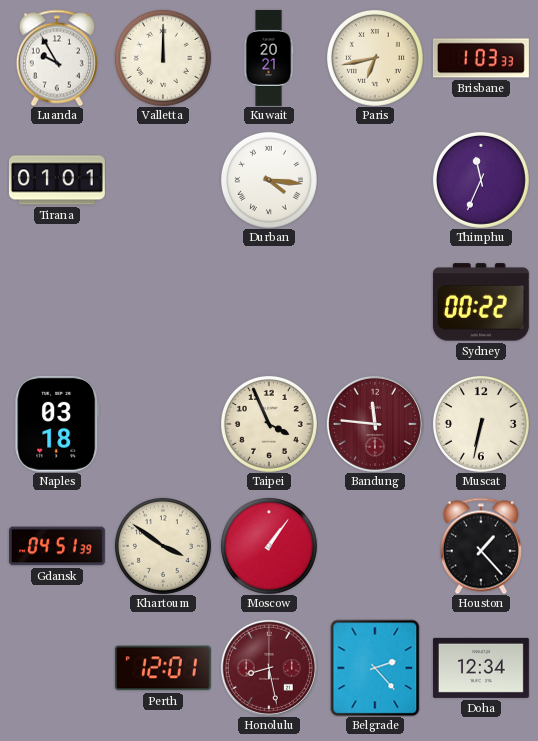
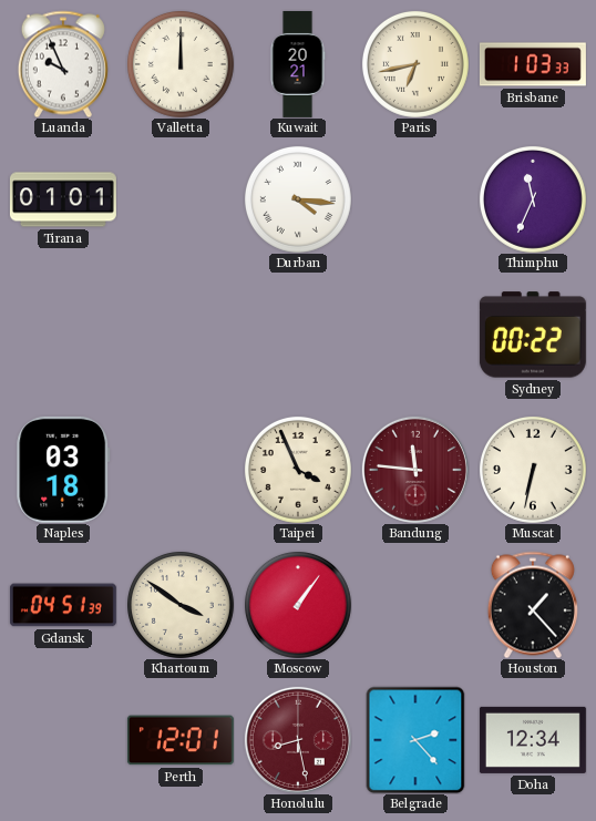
Luanda: 9:55 -> 9:56 (63, 64)
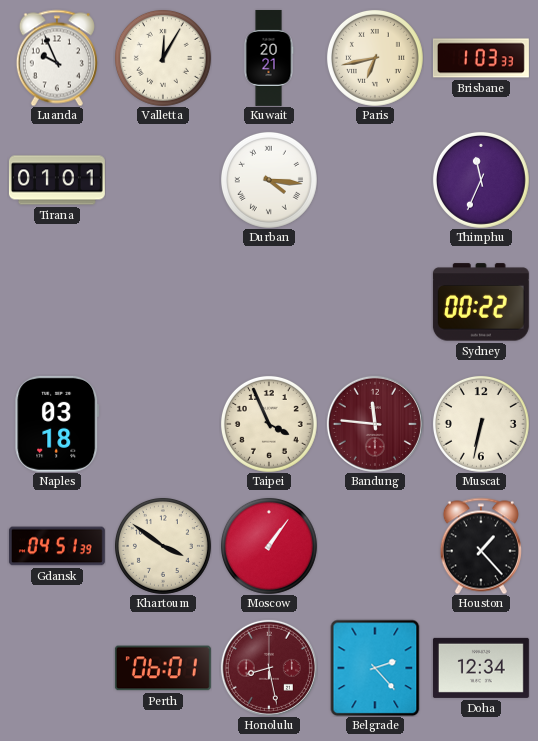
Valletta: 12:00 -> 12:05 (163, 58)
Perth: 12:01 -> 06:01 (163, 668)
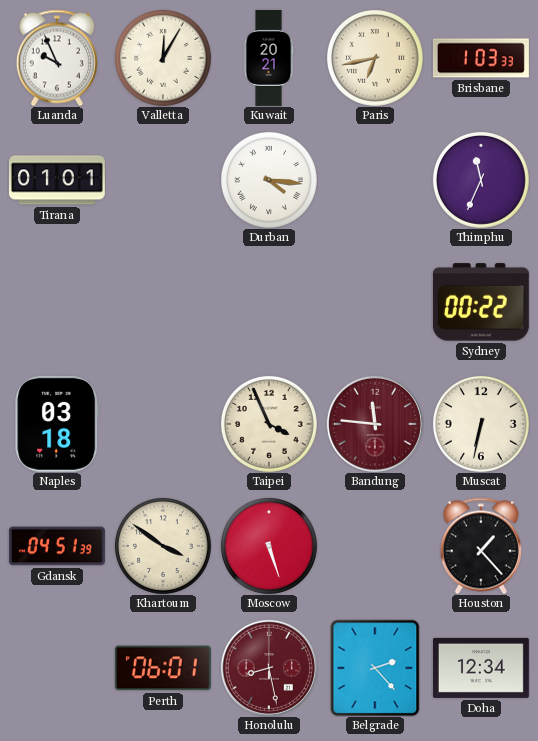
Moscow: 1:06 -> 5:27 (269, 546)
